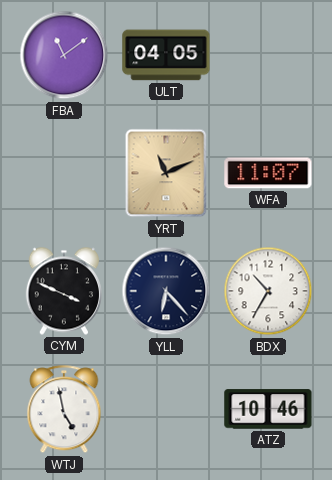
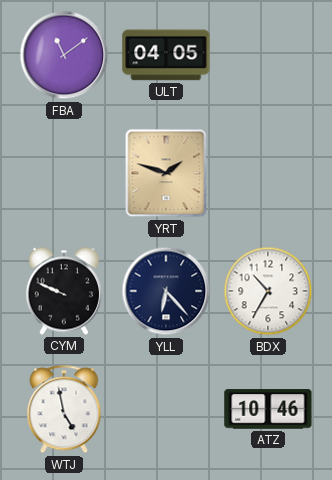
YRT: 11:11 -> 1:48 (166, 173)
WFA: 11:07 -> none (268, 173)
CYM: 3:49 -> 9:49 (64, 291)
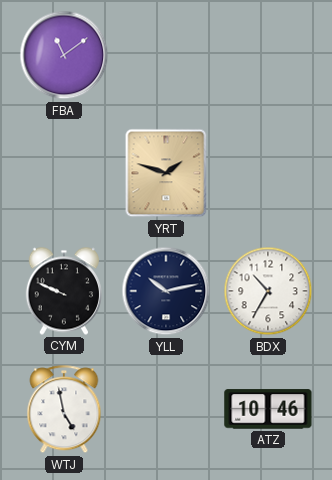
ULT: 04:05 -> none (166, 55)
YLL: 6:23 -> 10:13 (166, 291)
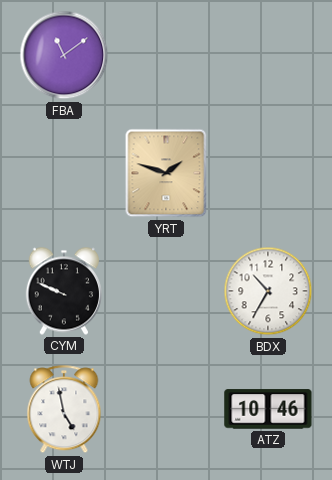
YLL: 10:13 -> none (166, 291)
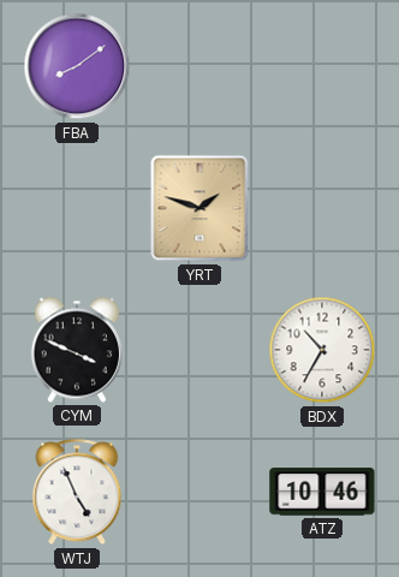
FBA: 11:09 -> 8:09 (77, 66)
CYM: 9:49 -> 3:49 (77, 350)
WTJ: 4:58 -> 4:56 (77, 493)
